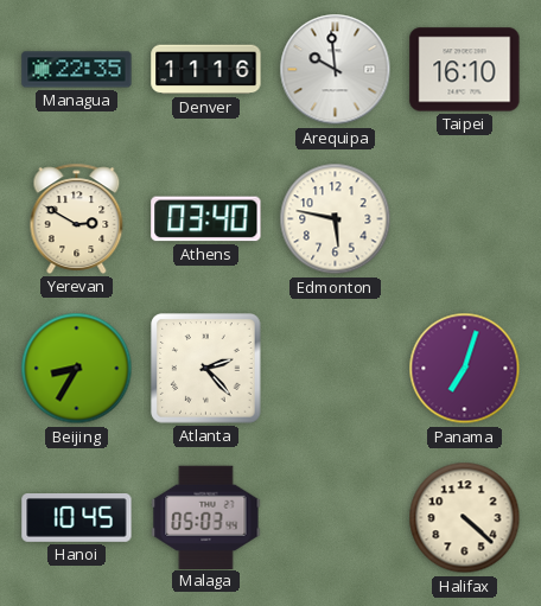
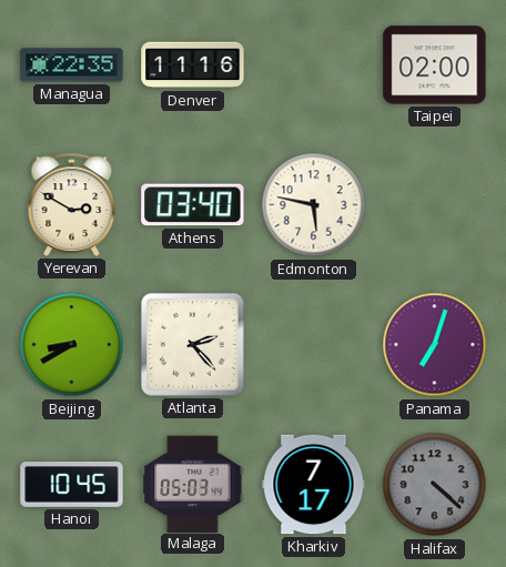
Arequipa: 9:59 -> none (336, 70)
Taipei: 16:10 -> 02:00 (435, 65)
Beijing: 8:35 -> 8:40 (72, 345)
Kharkiv: none -> 7:17 (314, 485)
Halifax dial: cream -> grey (435, 485)
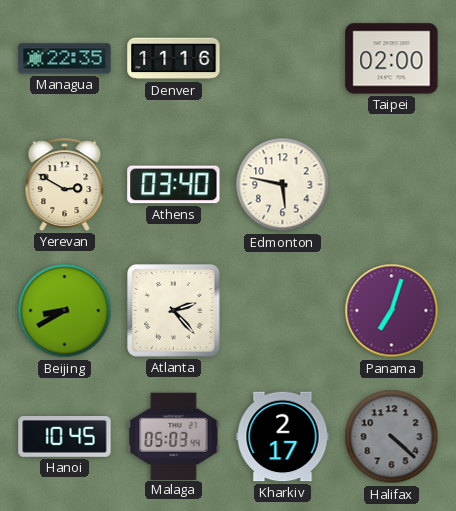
Kharkiv: 7:17 -> 2:17 (283, 437)
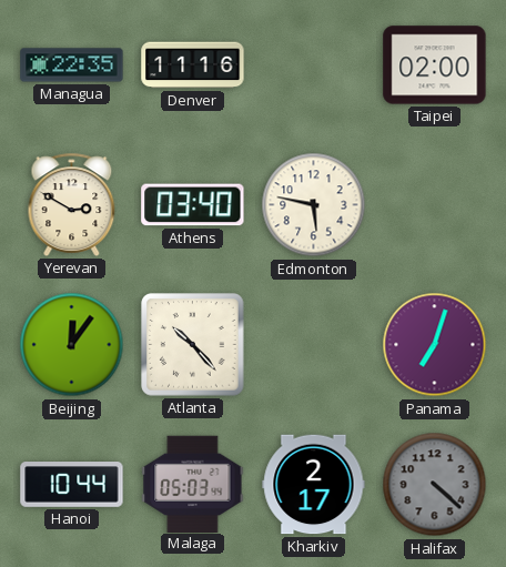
Beijing: 8:40 -> 12:06 (72, 345)
Atlanta: 2:23 -> 10:23 (193, 345)
Hanoi: 10:45 -> 10:44 (72, 485)
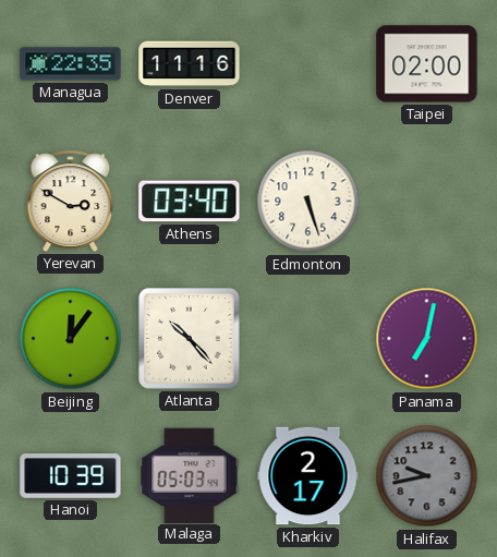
Edmonton: 5:47 -> 5:27 (308, 202)
Panama: 7:03 -> 7:02 (427, 339)
Hanoi: 10:44 -> 10:39 (71, 476)
Halifax: 4:22 -> 9:43 (427, 476)
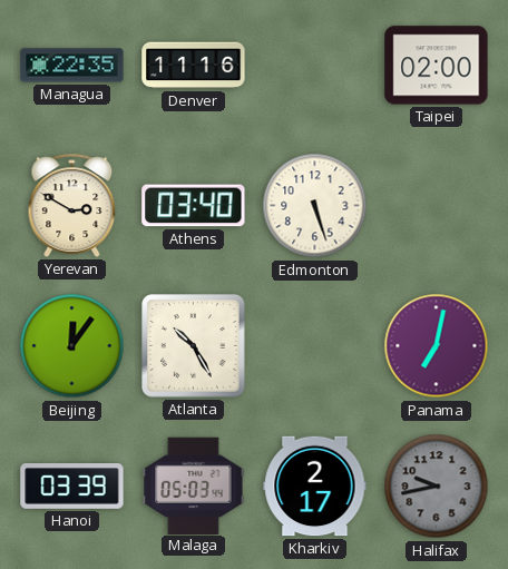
Atlanta: 10:23 -> 10:25 (194, 346)
Hanoi: 10:39 -> 03:39 (72, 487)
